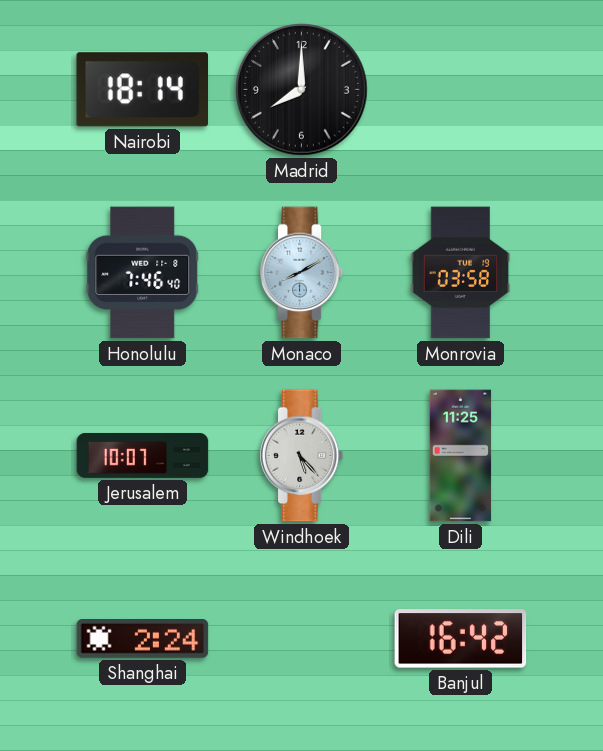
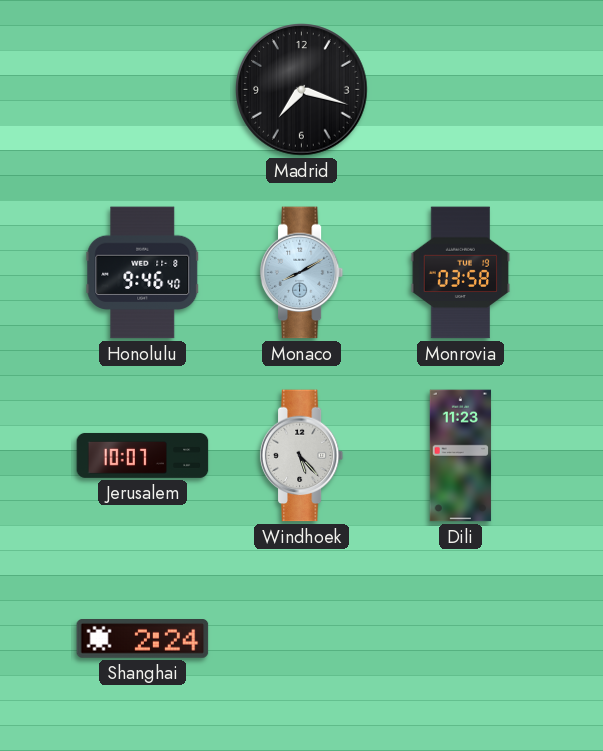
Nairobi: 18:14 -> none (142, 90)
Madrid: 8:00 -> 7:18 (302, 90)
Honolulu: 7:46 -> 9:46 (143, 273)
Dili: 11:25 -> 11:23 (461, 456)
Banjul: 16:42 -> none (461, 639)
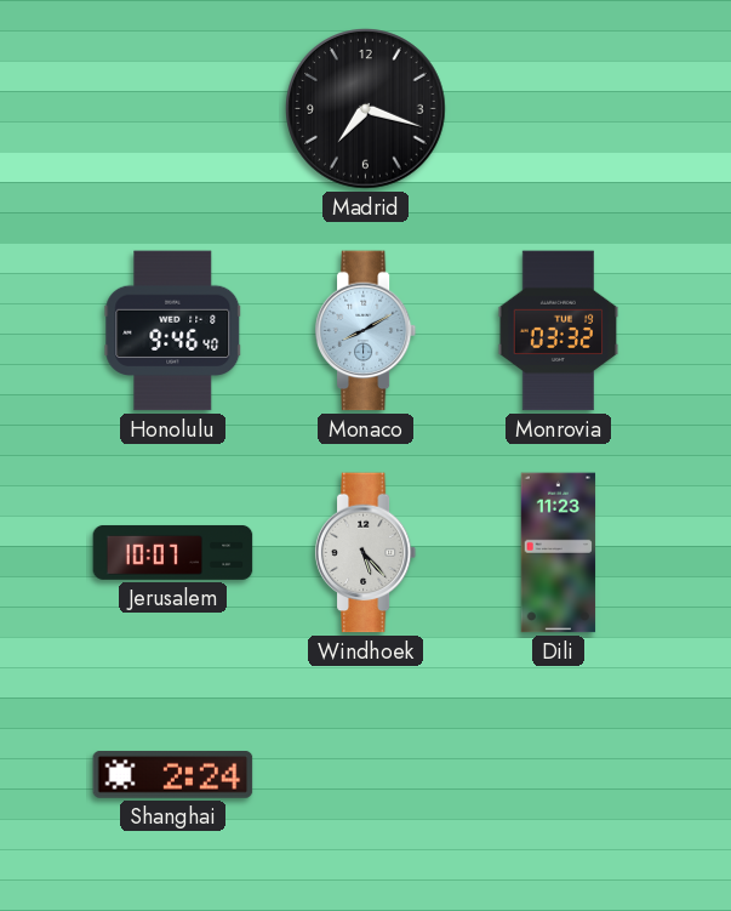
Monrovia: 03:58 -> 03:32 (559, 331)
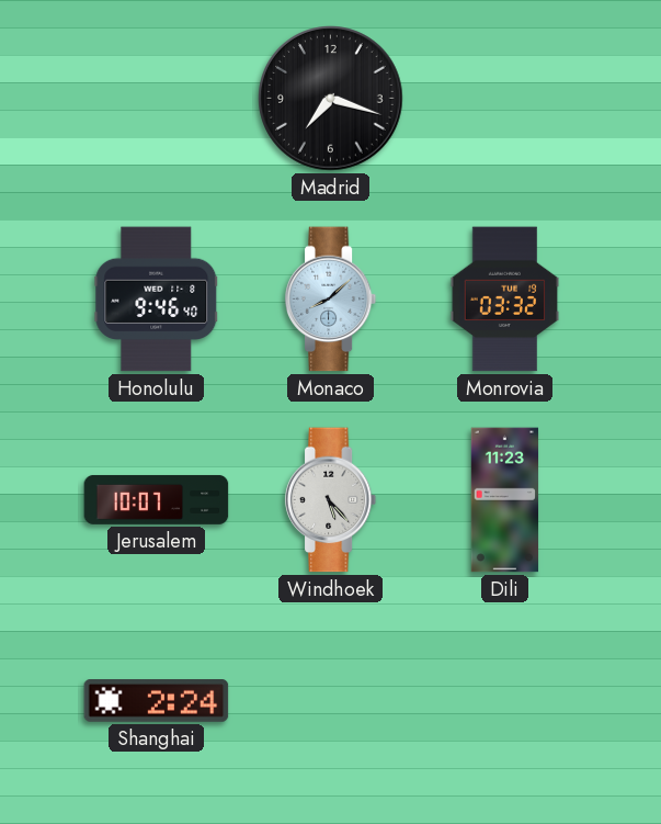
Monaco: 8:10 -> 8:08 (331, 300)
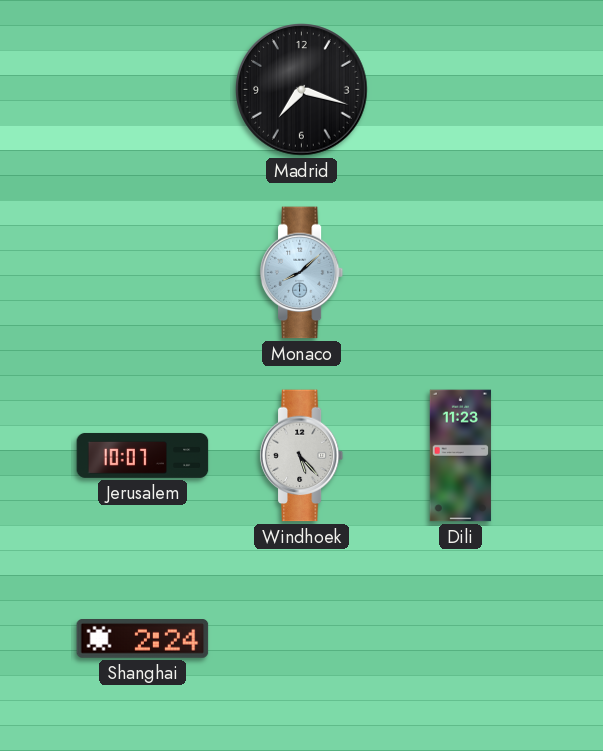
Honolulu: 9:46 -> none (157, 300)
Monrovia: 03:32 -> none (505, 300)
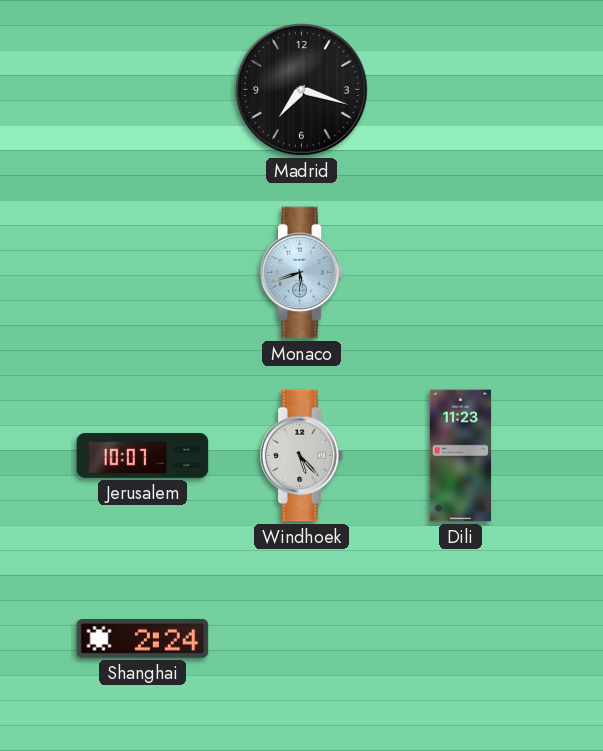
Monaco: 8:08 -> 5:42 (302, 273)
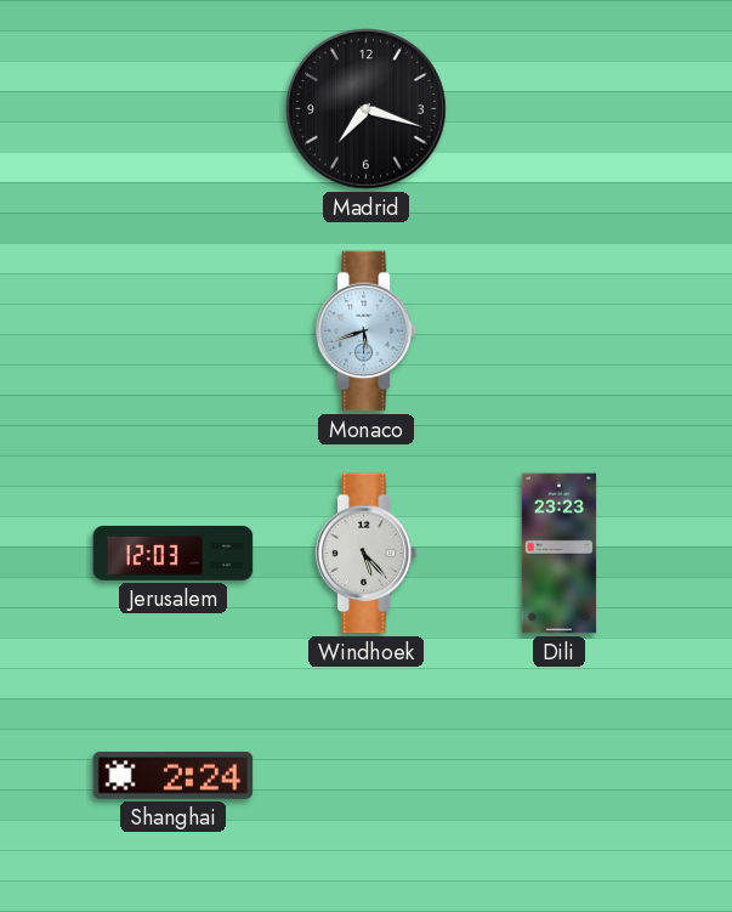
Jerusalem: 10:07 -> 12:03 (174, 553)
Dili: 11:23 -> 23:23 (560, 554)
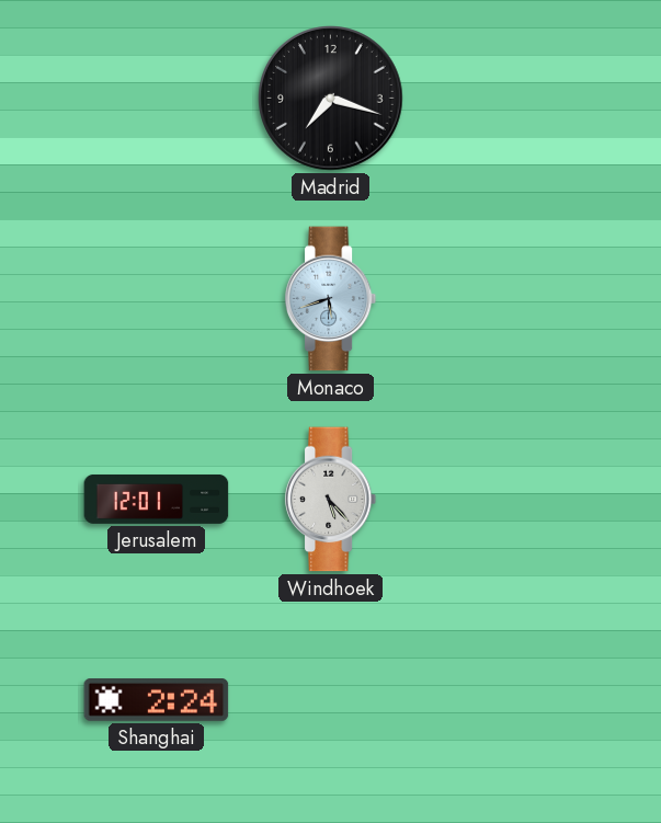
Jerusalem: 12:03 -> 12:01 (157, 499)
Dili: 23:23 -> none (560, 554)
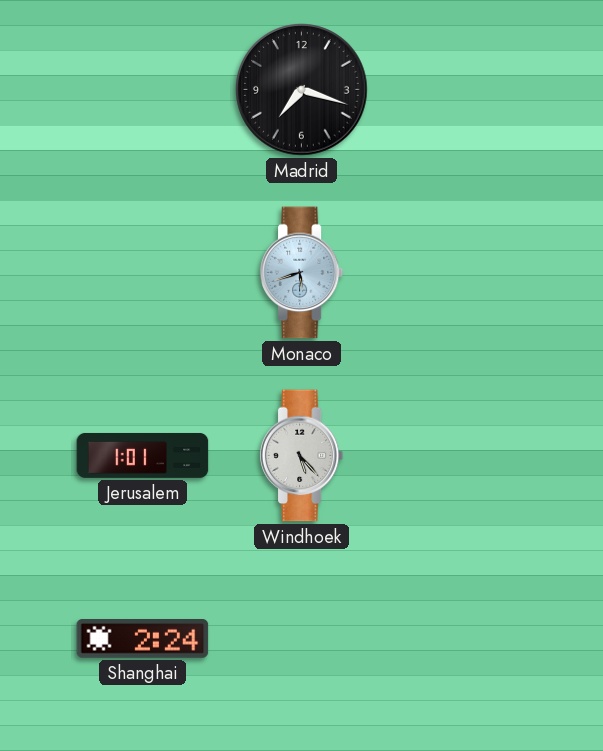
Jerusalem: 12:01 -> 1:01 (143, 455)
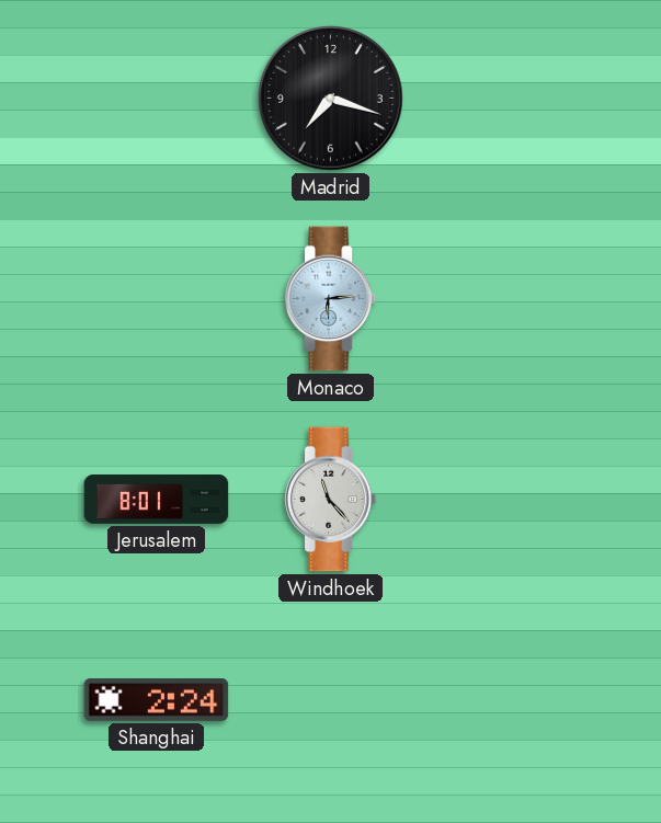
Monaco: 5:42 -> 6:14 (331, 299)
Jerusalem: 1:01 -> 8:01 (157, 499)
Windhoek: 5:23 -> 11:23 (331, 500)
